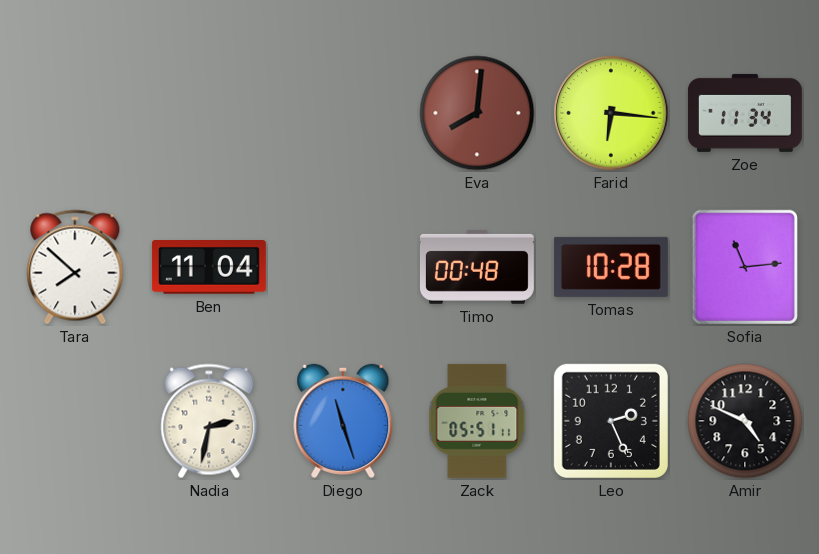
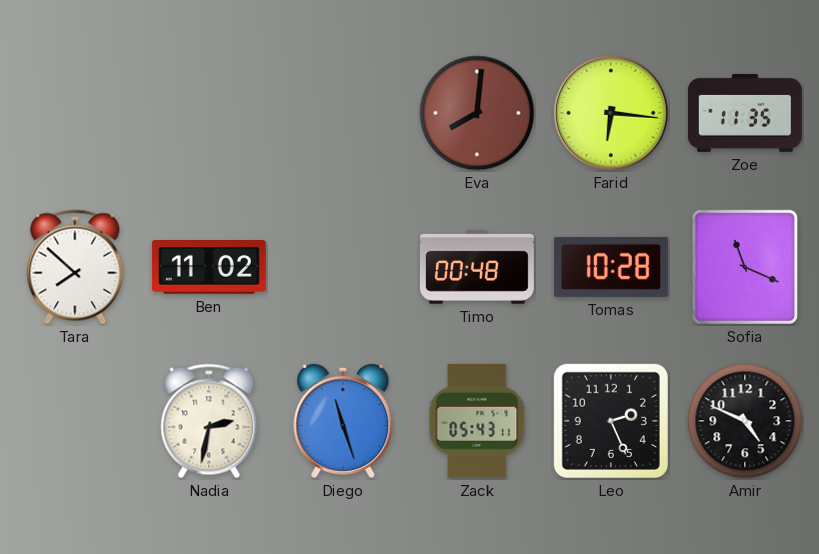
Zoe: 11:34 -> 11:35 (745, 113)
Ben: 11:04 -> 11:02 (209, 268)
Sofia: 11:14 -> 11:19 (745, 267)
Zack: 05:51 -> 05:43 (477, 421)
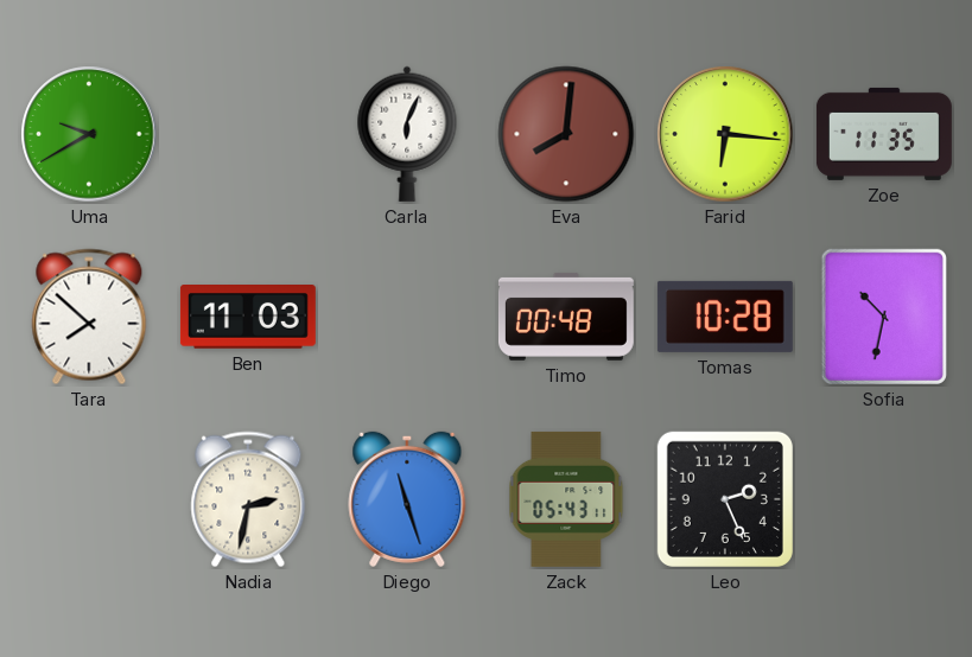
Uma: none -> 9:40 (89, 134)
Carla: none -> 6:04 (407, 134)
Ben: 11:02 -> 11:03 (248, 318)
Sofia: 11:19 -> 10:32 (884, 317)
Amir: 4:49 -> none (745, 421)
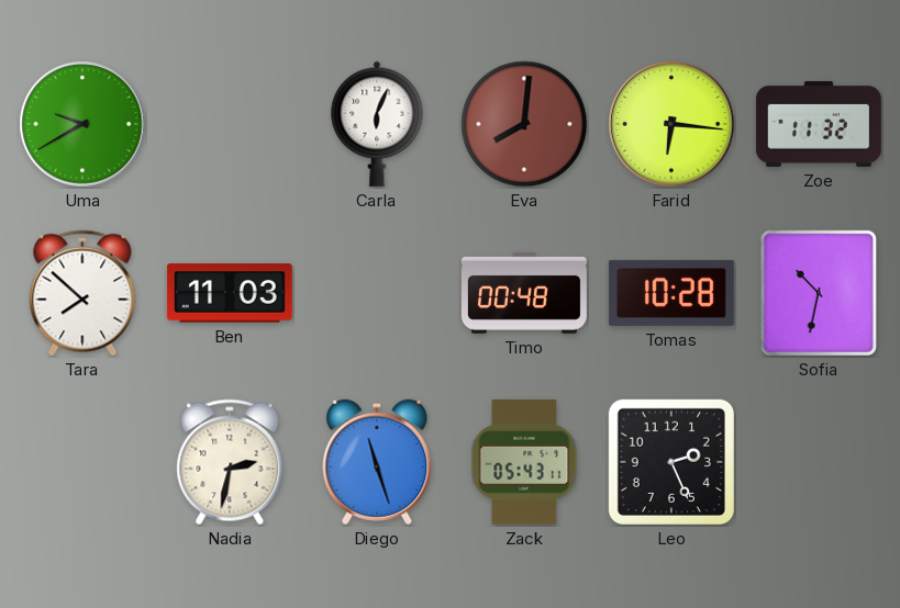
Zoe: 11:35 -> 11:32 (819, 124)
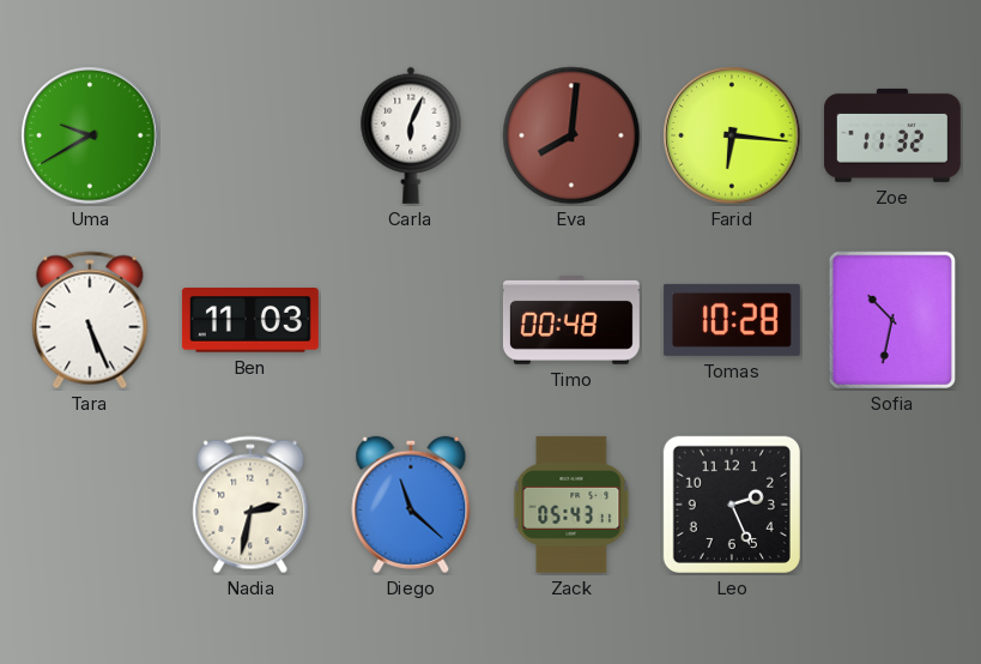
Tara: 7:52 -> 5:26 (90, 320)
Diego: 11:27 -> 11:22 (411, 505)
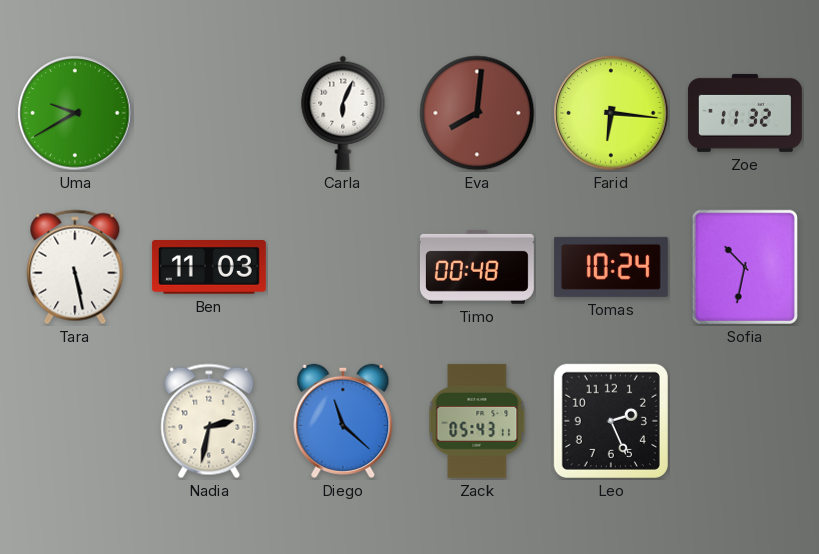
Tara: 5:26 -> 5:28 (75, 267)
Tomas: 10:28 -> 10:24 (611, 267)
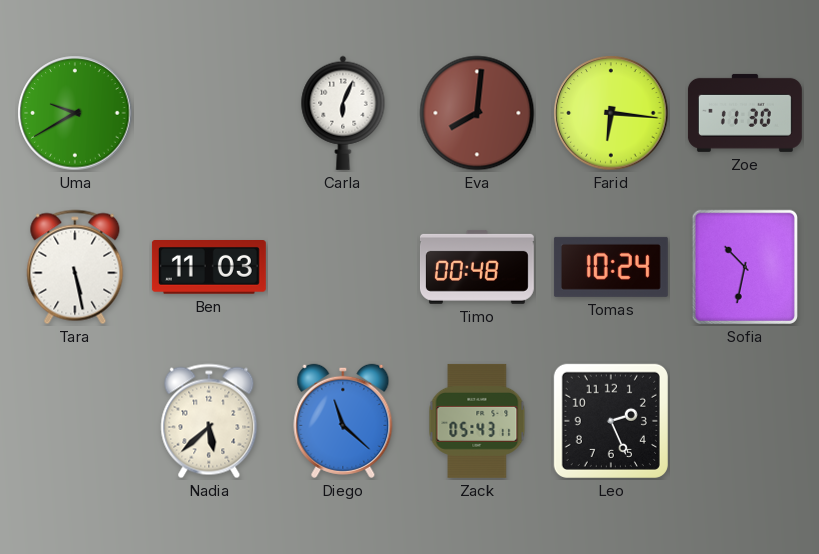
Zoe: 11:32 -> 11:30 (745, 113)
Nadia: 2:32 -> 5:38 (209, 421)
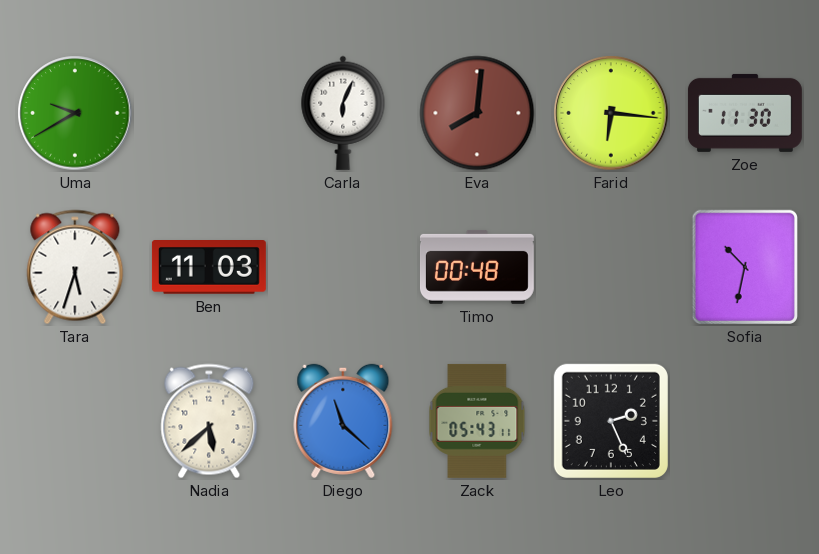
Tara: 5:28 -> 5:33 (75, 267)
Tomas: 10:24 -> none (611, 267)
